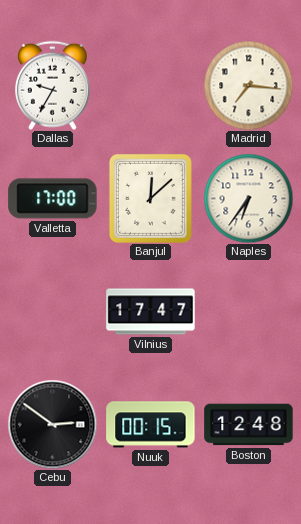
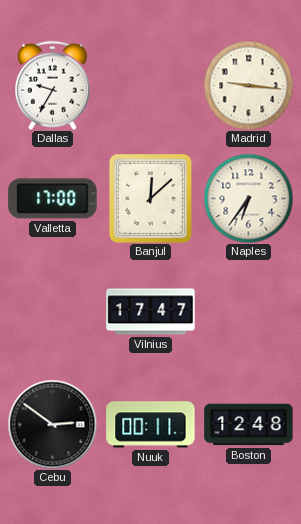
Madrid: 7:16 -> 9:16 (248, 85)
Nuuk: 00:15 -> 00:11 (151, 425)
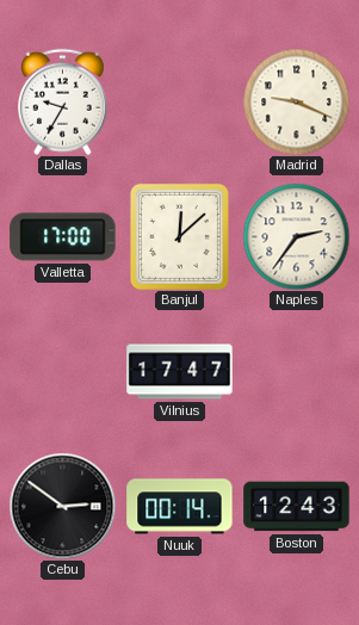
Madrid: 9:16 -> 9:19 (296, 101)
Naples: 6:36 -> 2:36 (296, 236)
Nuuk: 00:11 -> 00:14 (180, 507)
Boston: 12:48 -> 12:43 (297, 507)
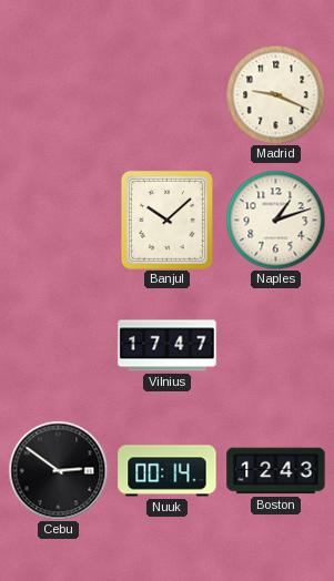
Dallas: 9:35 -> none (63, 101)
Valletta: 17:00 -> none (63, 237)
Banjul: 12:08 -> 10:08 (166, 220)
Naples: 2:36 -> 1:12 (275, 220)
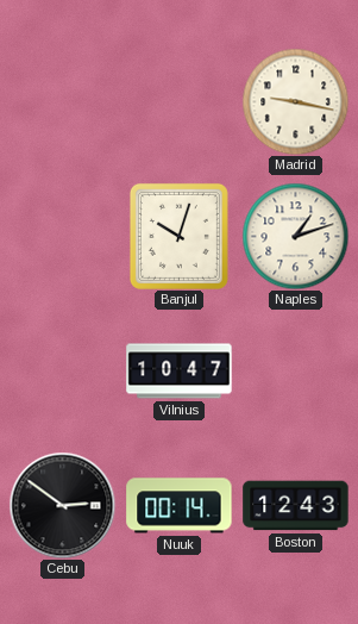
Madrid: 9:19 -> 9:17 (295, 101)
Banjul: 10:08 -> 10:03 (178, 236)
Vilnius: 17:47 -> 10:47 (180, 372)
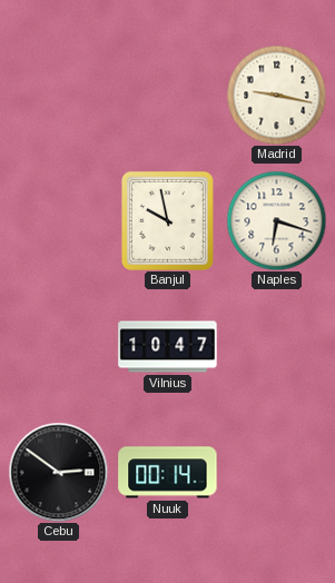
Banjul: 10:03 -> 9:58 (167, 220)
Naples: 1:12 -> 6:18 (276, 220)
Boston: 12:43 -> none (296, 506)
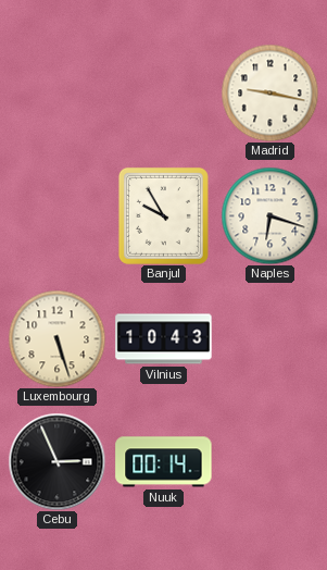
Banjul: 9:58 -> 9:55 (163, 215)
Luxembourg: none -> 5:27 (56, 338)
Vilnius: 10:47 -> 10:43 (164, 339)
Cebu: 2:51 -> 2:56 (56, 461)
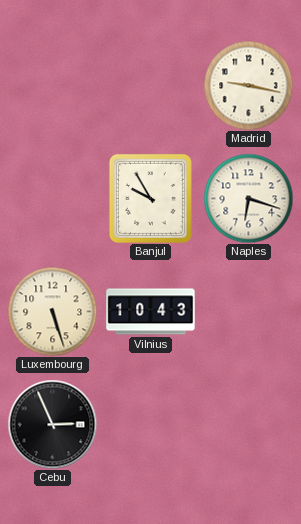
Nuuk: 00:14 -> none (164, 462)
